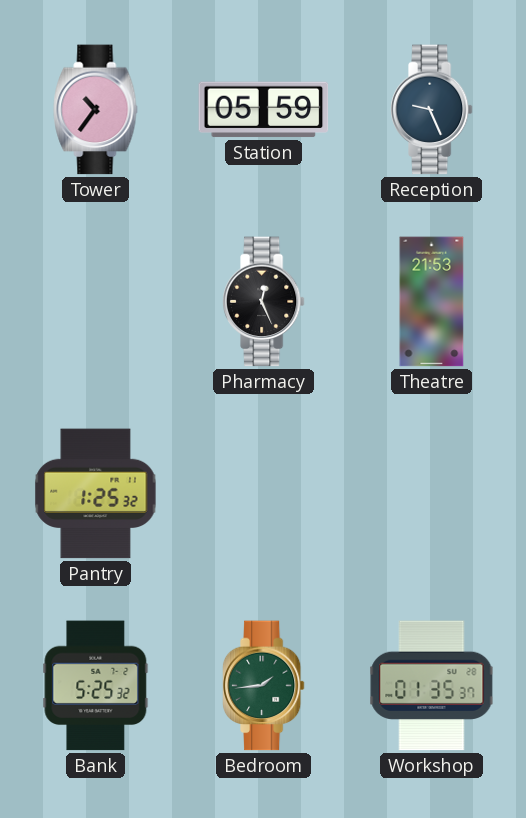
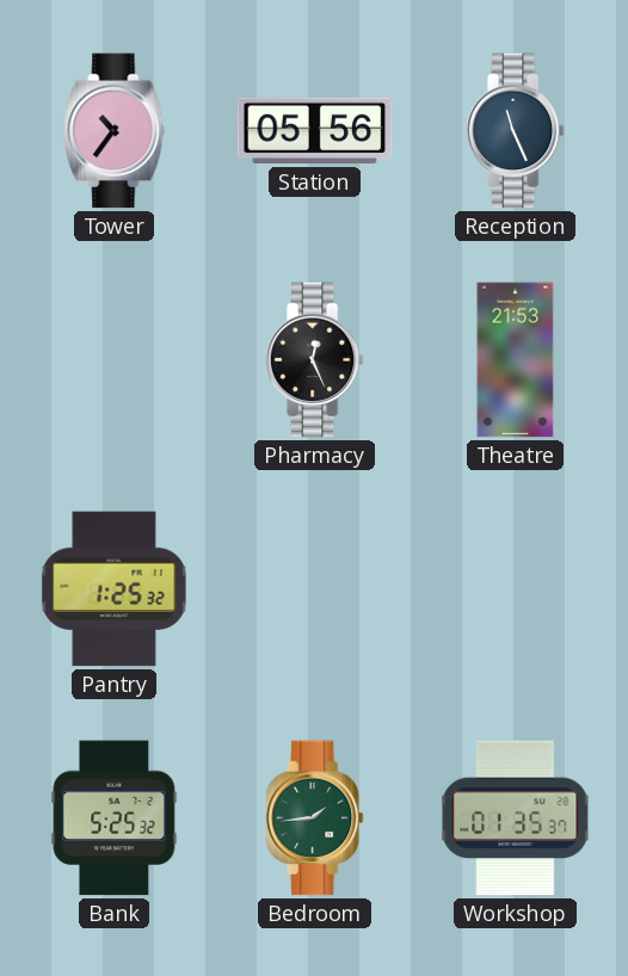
Station: 05:59 -> 05:56 (315, 131)
Reception: 9:26 -> 11:26 (515, 131)
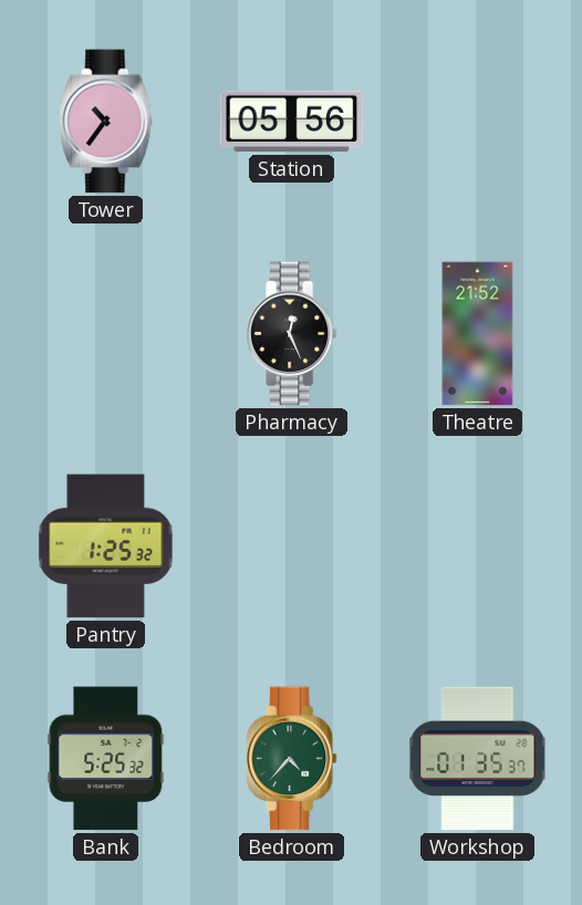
Reception: 11:26 -> none (515, 131)
Theatre: 21:53 -> 21:52 (478, 334)
Bedroom: 1:44 -> 4:37 (291, 759)
